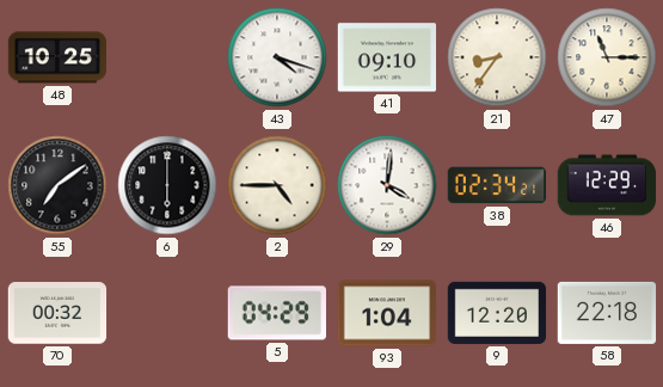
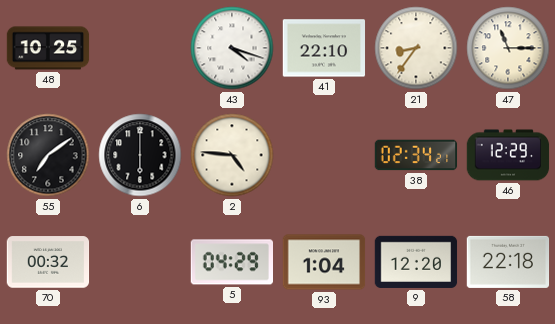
41: 09:10 -> 22:10 (324, 48)
2: 4:45 -> 4:46 (232, 155)
29: 4:01 -> none (387, 185)
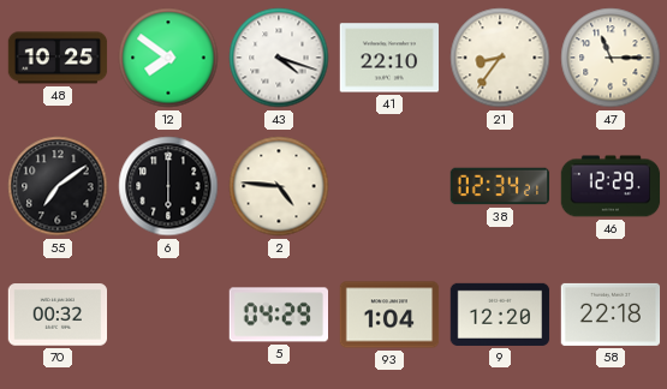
12: none -> 7:51 (168, 58)
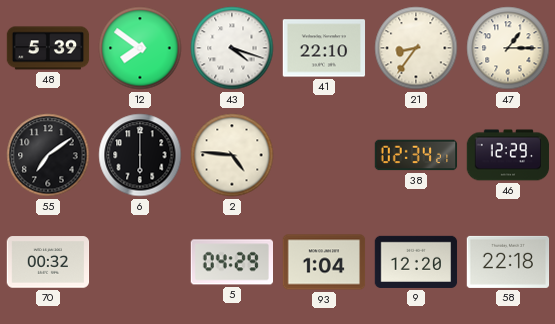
48: 10:25 -> 5:39 (48, 48)
47: 11:15 -> 1:15 (508, 48)
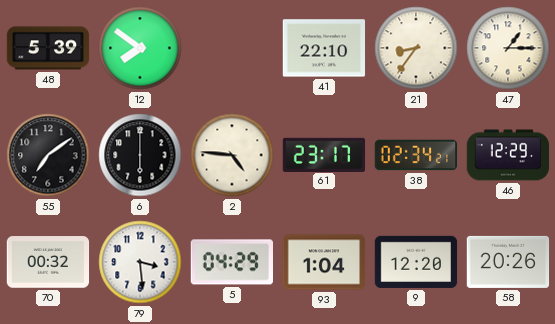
43: 4:18 -> none (232, 48)
61: none -> 23:17 (324, 154)
79: none -> 3:29 (140, 262)
58: 22:18 -> 20:26 (508, 262)
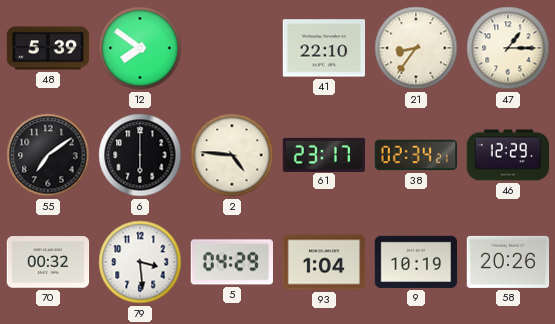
9: 12:20 -> 10:19 (416, 262)
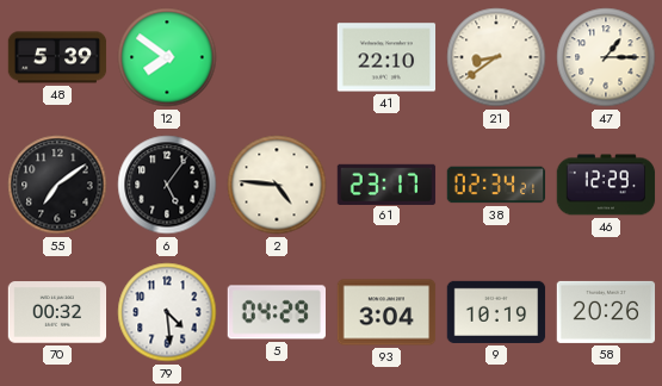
21: 8:36 -> 8:39 (496, 57)
6: 6:00 -> 5:06 (167, 185)
79: 3:29 -> 4:29 (167, 312)
93: 1:04 -> 3:04 (386, 312)
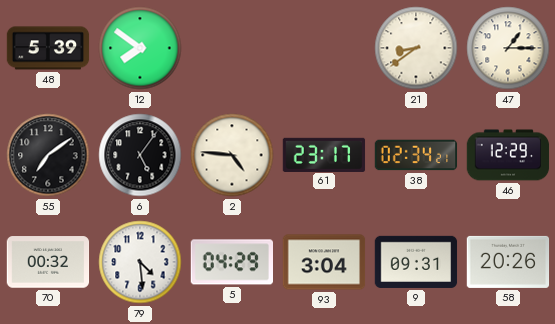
41: 22:10 -> none (386, 57)
9: 10:19 -> 09:31 (416, 262)
